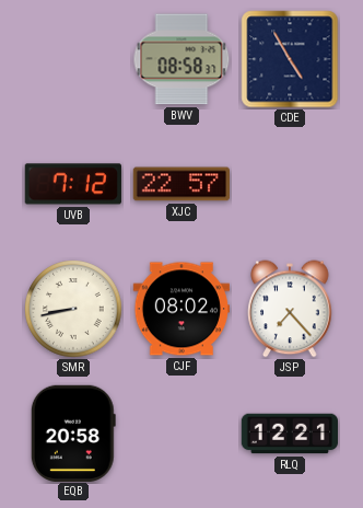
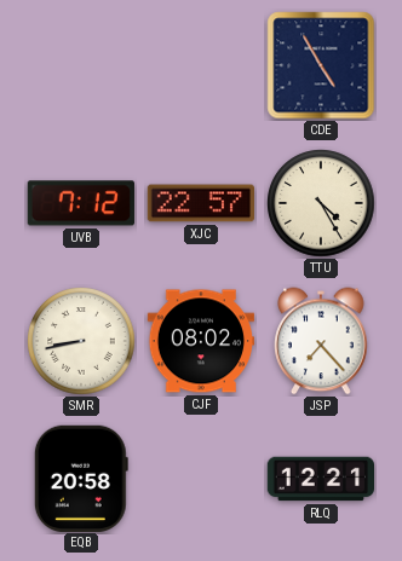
BWV: 08:58 -> none (181, 59)
TTU: none -> 4:25 (321, 203)
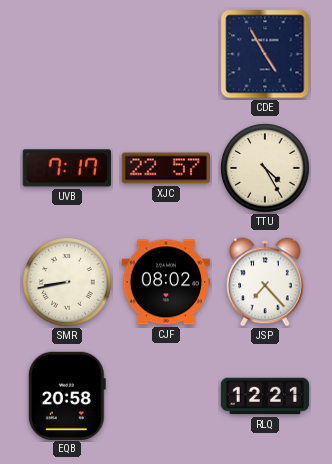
UVB: 7:12 -> 7:17 (67, 168)
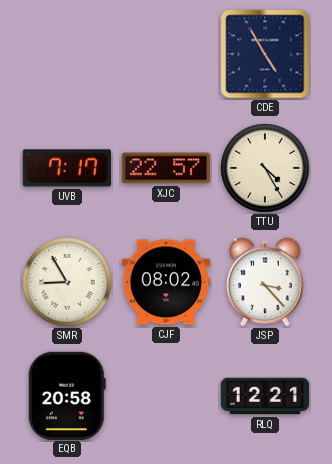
SMR: 8:43 -> 8:55 (67, 282)
JSP: 7:23 -> 3:23 (265, 282)
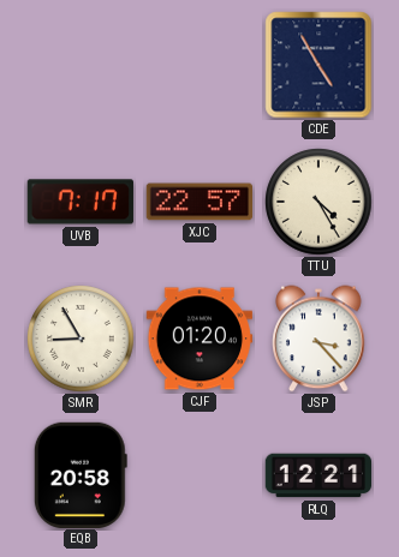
CJF: 08:02 -> 01:20 (198, 339)
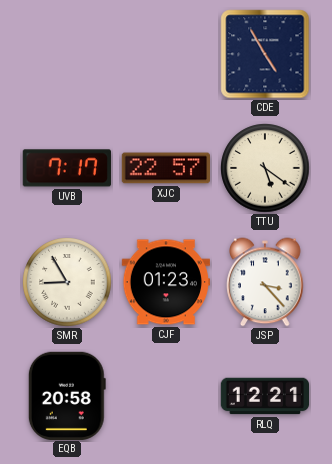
TTU: 4:25 -> 5:21 (265, 168)
CJF: 01:20 -> 01:23 (165, 282)
